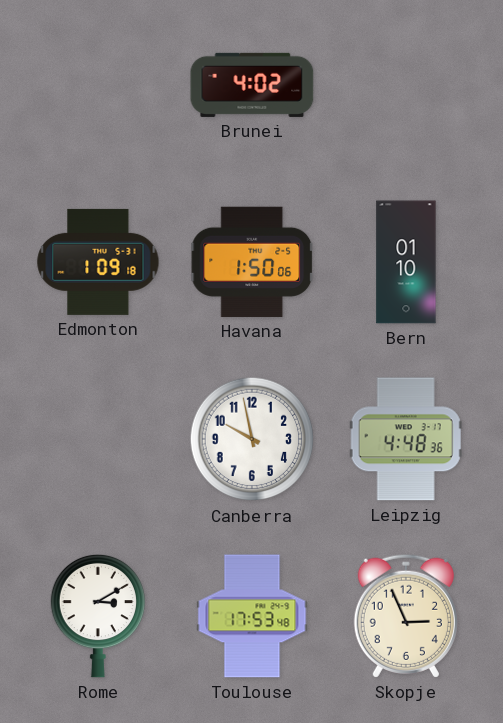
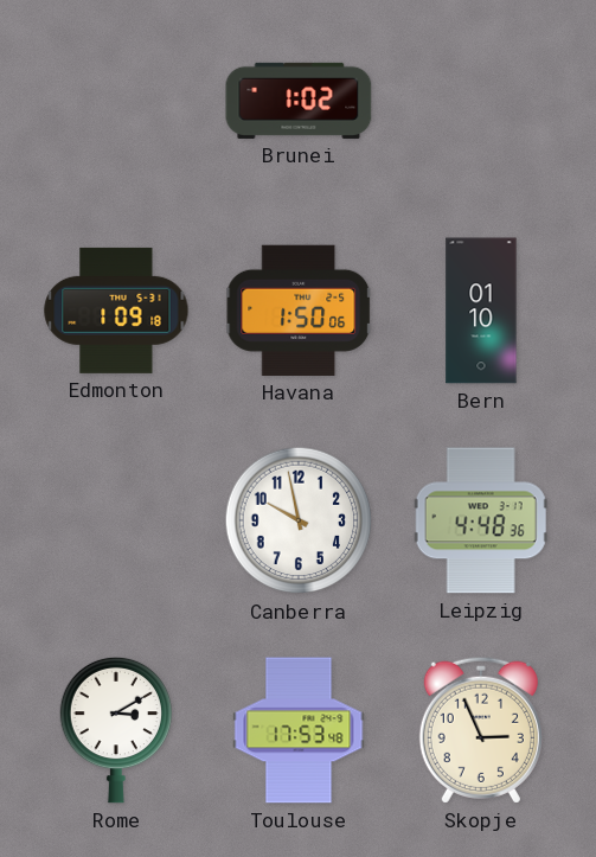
Brunei: 4:02 -> 1:02 (299, 101)
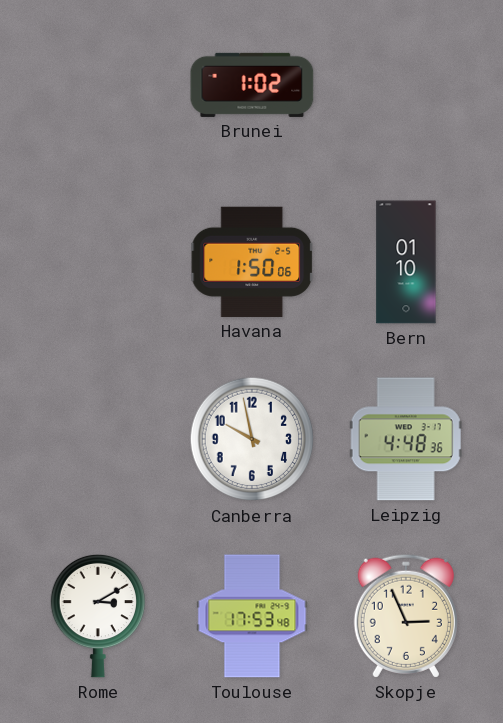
Edmonton: 1:09 -> none (116, 311)
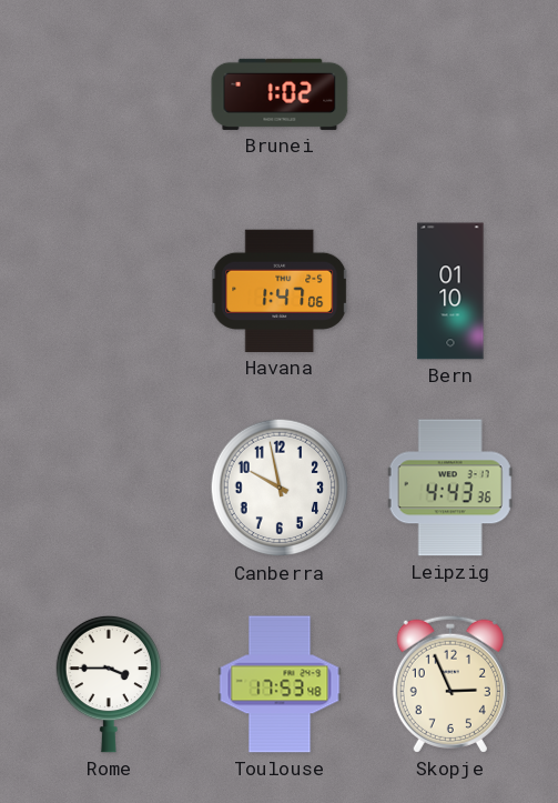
Havana: 1:50 -> 1:47 (281, 291)
Leipzig: 4:48 -> 4:43 (450, 488)
Rome: 3:10 -> 3:45 (108, 684)
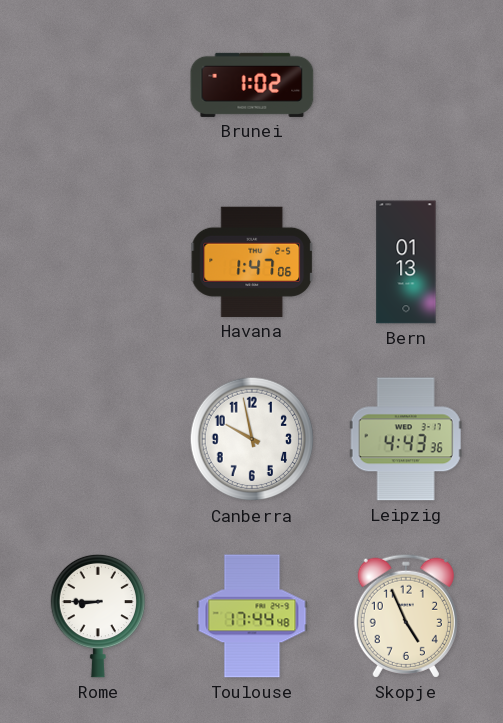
Bern: 01:10 -> 01:13 (406, 262)
Rome: 3:45 -> 8:45 (97, 616)
Toulouse: 17:53 -> 17:44 (252, 616)
Skopje: 2:56 -> 4:56 (406, 616)
